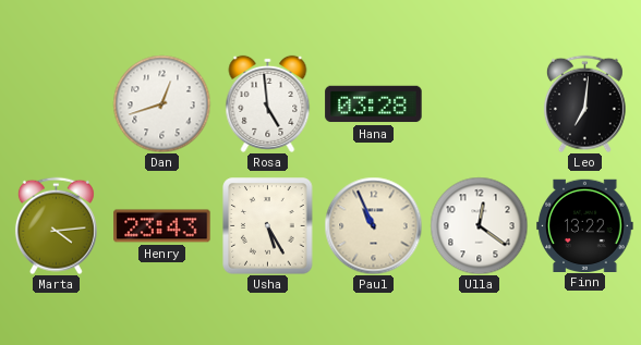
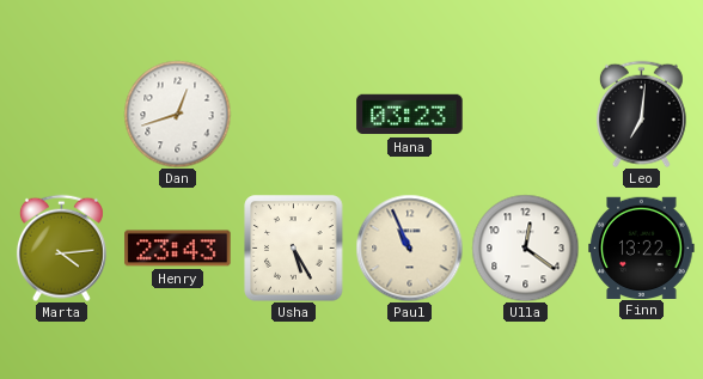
Rosa: 4:59 -> none (268, 103)
Hana: 03:28 -> 03:23 (410, 115)
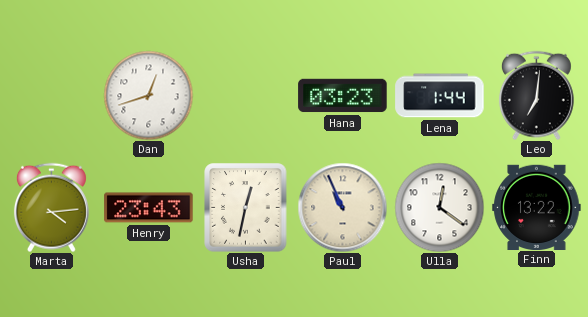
Lena: none -> 1:44 (440, 96)
Usha: 5:25 -> 12:32 (246, 208)
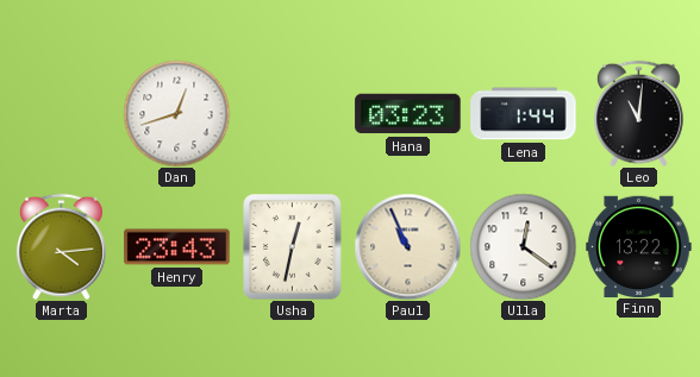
Leo: 7:01 -> 11:01 (638, 113)
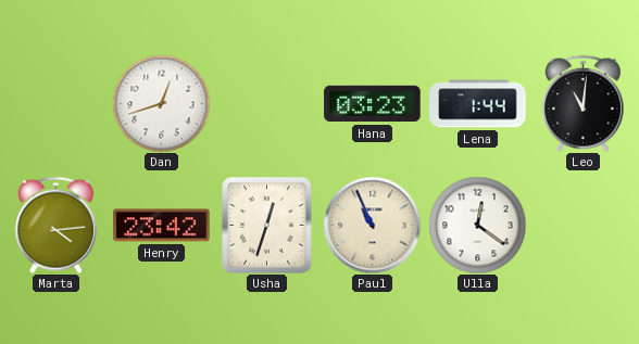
Henry: 23:43 -> 23:42 (162, 226)
Usha: 12:32 -> 12:33 (267, 226)
Finn: 13:22 -> none (639, 246)
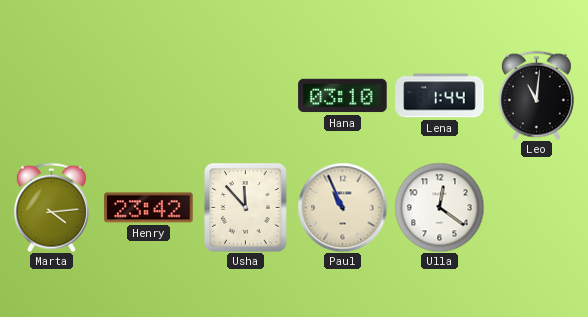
Dan: 12:42 -> none (161, 103)
Hana: 03:23 -> 03:10 (343, 96)
Usha: 12:33 -> 11:53 (246, 208)
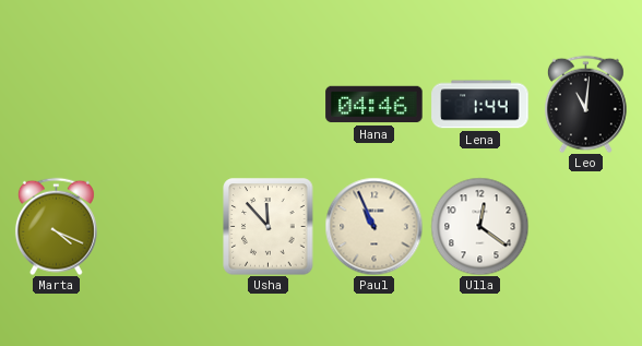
Hana: 03:10 -> 04:46 (374, 105)
Marta: 4:14 -> 4:19 (56, 226)
Henry: 23:42 -> none (149, 208)
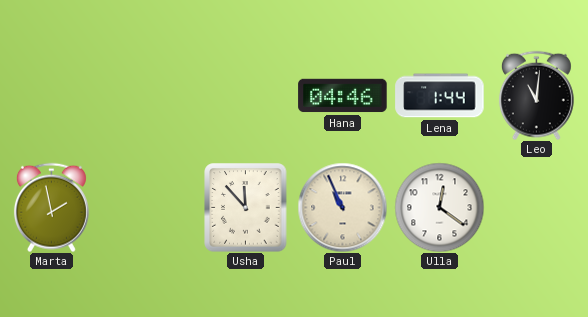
Marta: 4:19 -> 1:58 (51, 207)
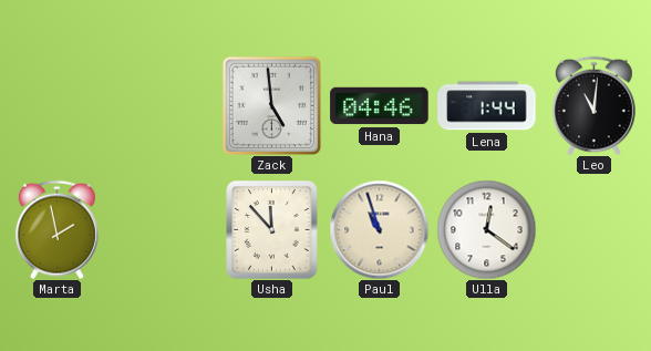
Zack: none -> 4:59 (271, 105)
Paul: 10:56 -> 10:57 (379, 229)
